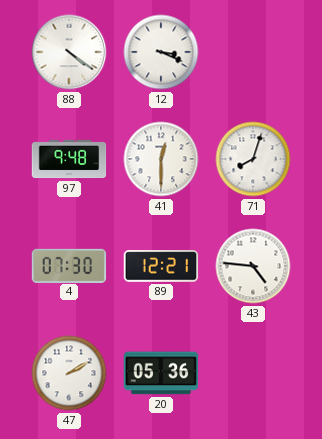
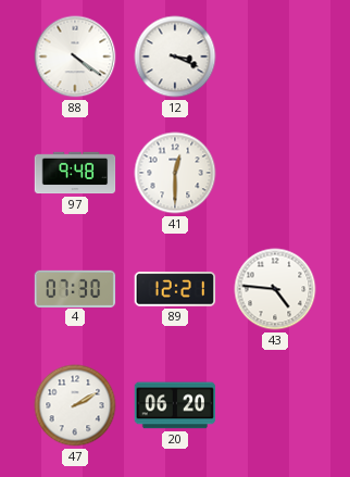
71: 8:03 -> none (253, 159)
20: 05:36 -> 06:20 (175, 405)
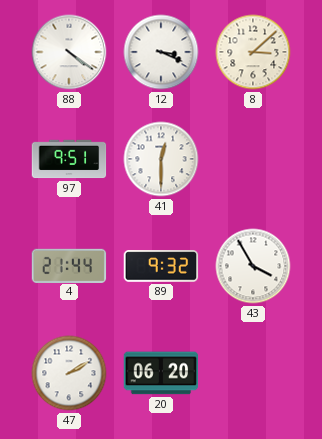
8: none -> 3:08 (253, 52)
97: 9:48 -> 9:51 (69, 159)
4: 07:30 -> 21:44 (69, 265)
89: 12:21 -> 9:32 (161, 266)
43: 4:46 -> 3:55 (253, 266)
